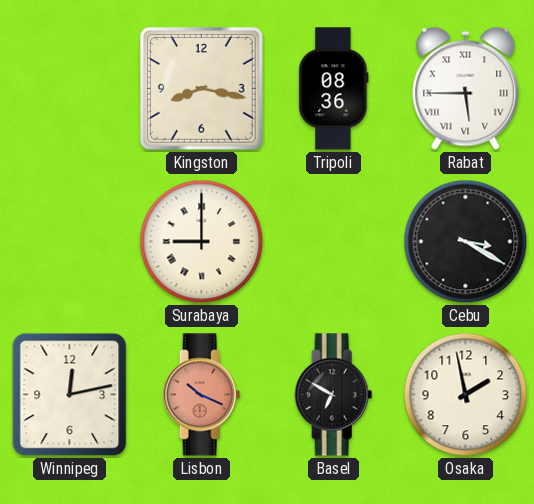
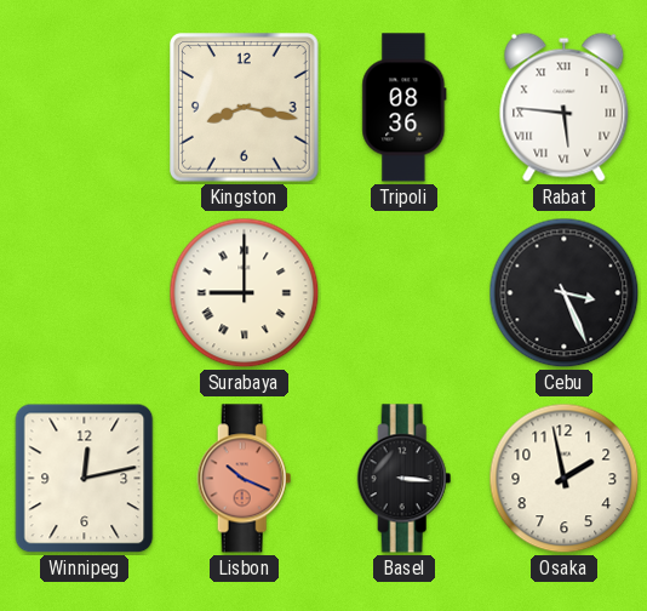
Rabat: 5:45 -> 5:46 (565, 107)
Cebu: 3:20 -> 3:26 (565, 293)
Basel: 6:50 -> 3:16 (405, 479)
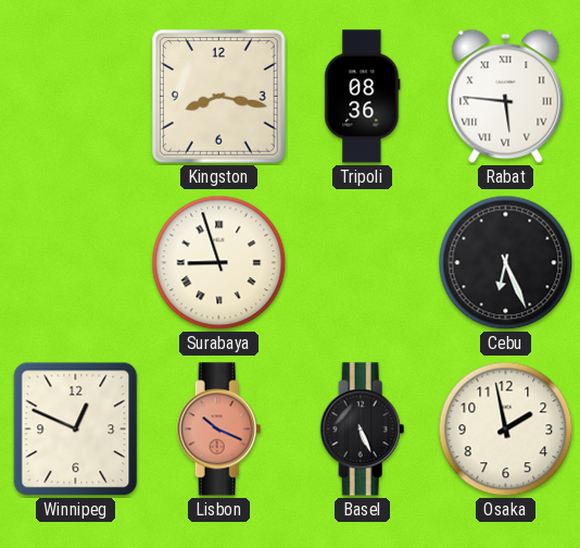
Surabaya: 9:00 -> 8:57 (219, 263)
Cebu: 3:26 -> 6:26 (506, 263)
Winnipeg: 12:13 -> 12:49 (76, 429)
Basel: 3:16 -> 5:26 (363, 429)
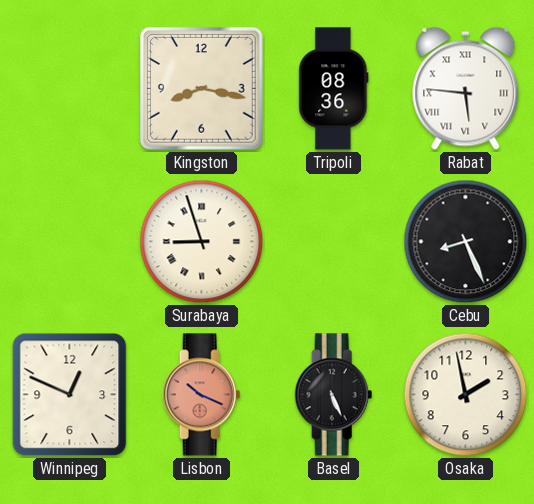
Cebu: 6:26 -> 8:26 (466, 242)
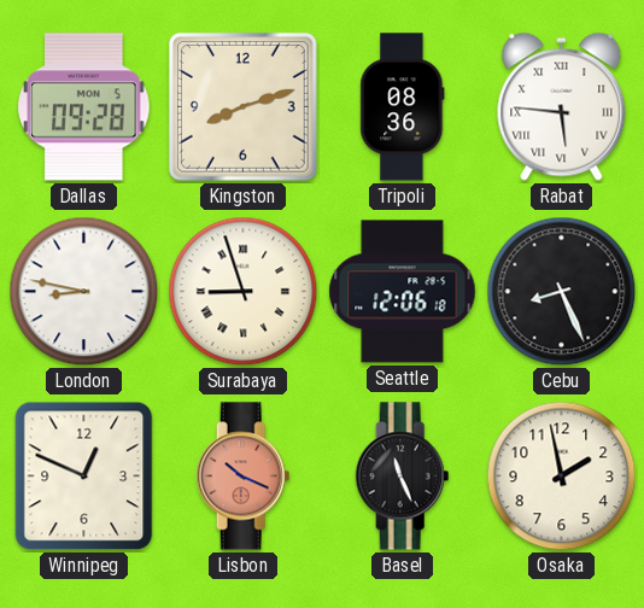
Dallas: none -> 09:28 (84, 107)
Kingston: 8:17 -> 8:12 (244, 107)
London: none -> 8:47 (84, 292)
Seattle: none -> 12:06 (403, 292)
Basel: 5:26 -> 11:26 (403, 477)
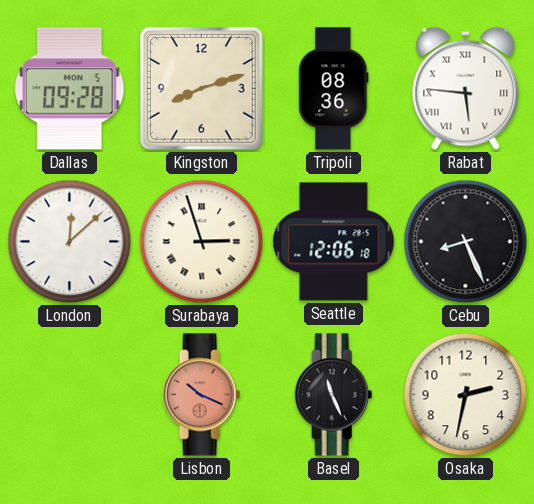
London: 8:47 -> 12:08 (70, 242)
Surabaya: 8:57 -> 2:57 (202, 242)
Winnipeg: 12:49 -> none (84, 477)
Osaka: 1:58 -> 2:32 (466, 395)
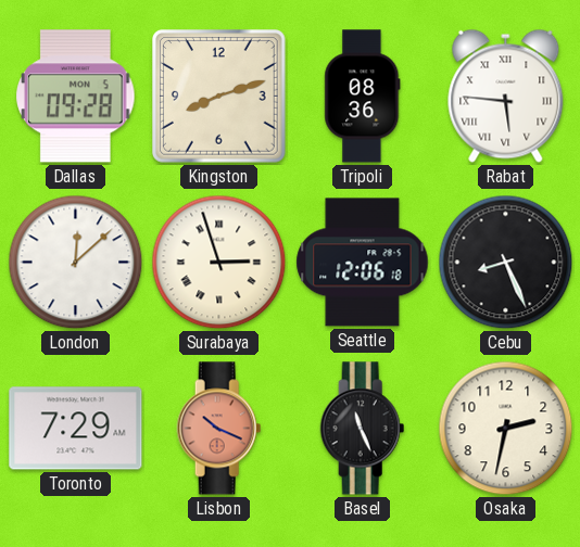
Toronto: none -> 7:29 (76, 429)
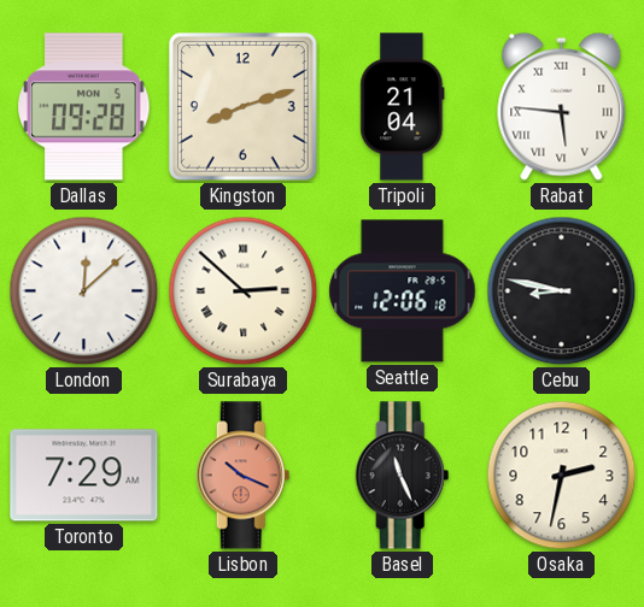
Tripoli: 08:36 -> 21:04 (403, 107)
Surabaya: 2:57 -> 2:52 (244, 291)
Cebu: 8:26 -> 8:47 (562, 291)
